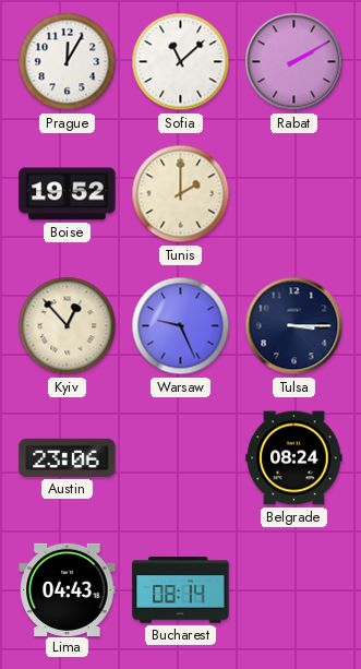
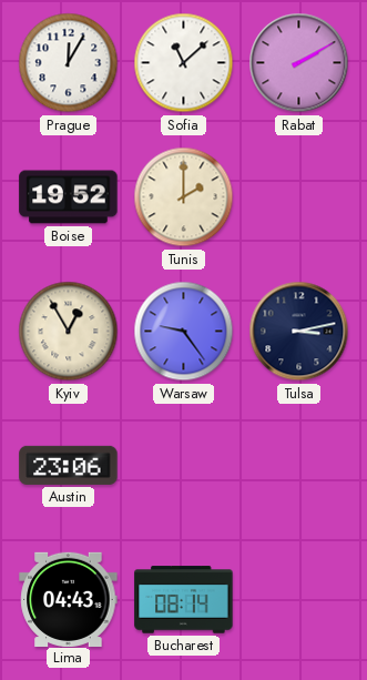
Kyiv: 12:53 -> 12:55 (69, 332)
Warsaw: 9:26 -> 9:24 (184, 332)
Tulsa: 3:15 -> 3:13 (299, 332)
Belgrade: 08:24 -> none (294, 458)
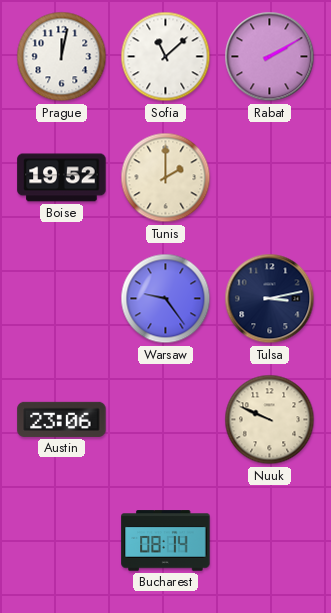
Prague: 12:05 -> 12:02 (62, 57)
Kyiv: 12:55 -> none (69, 332)
Nuuk: none -> 9:49 (270, 420)
Lima: 04:43 -> none (69, 599)
